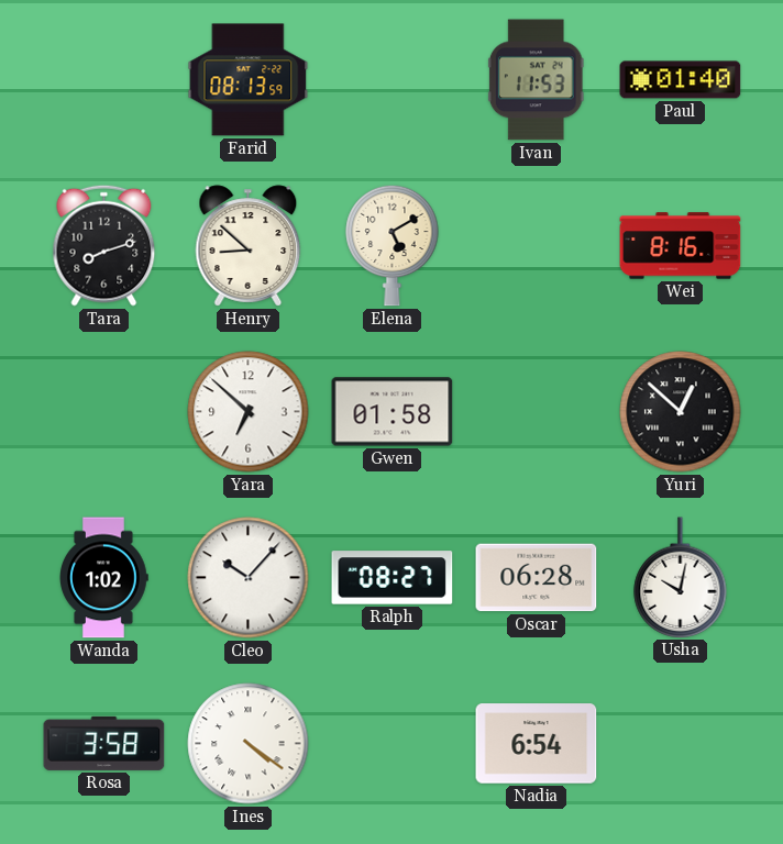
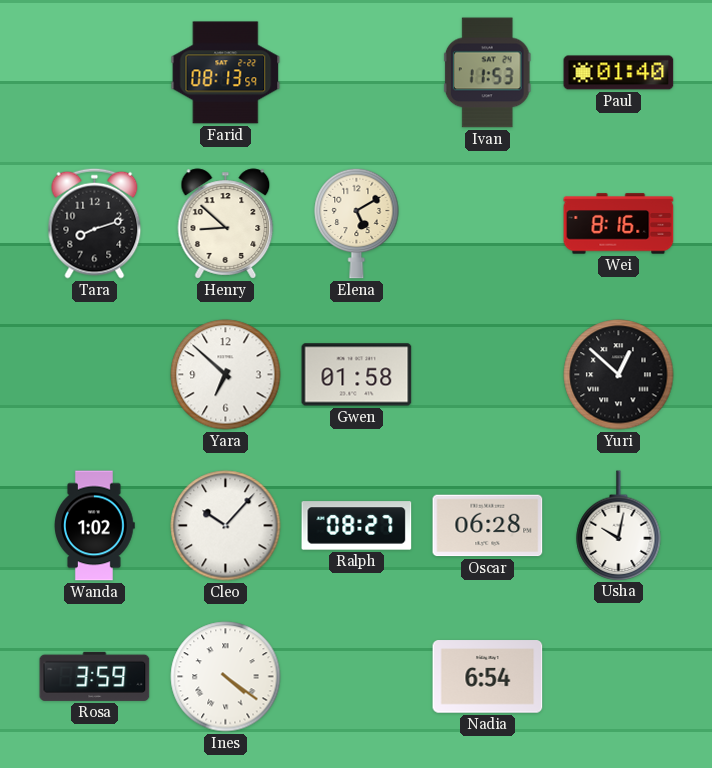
Rosa: 3:58 -> 3:59 (95, 676)
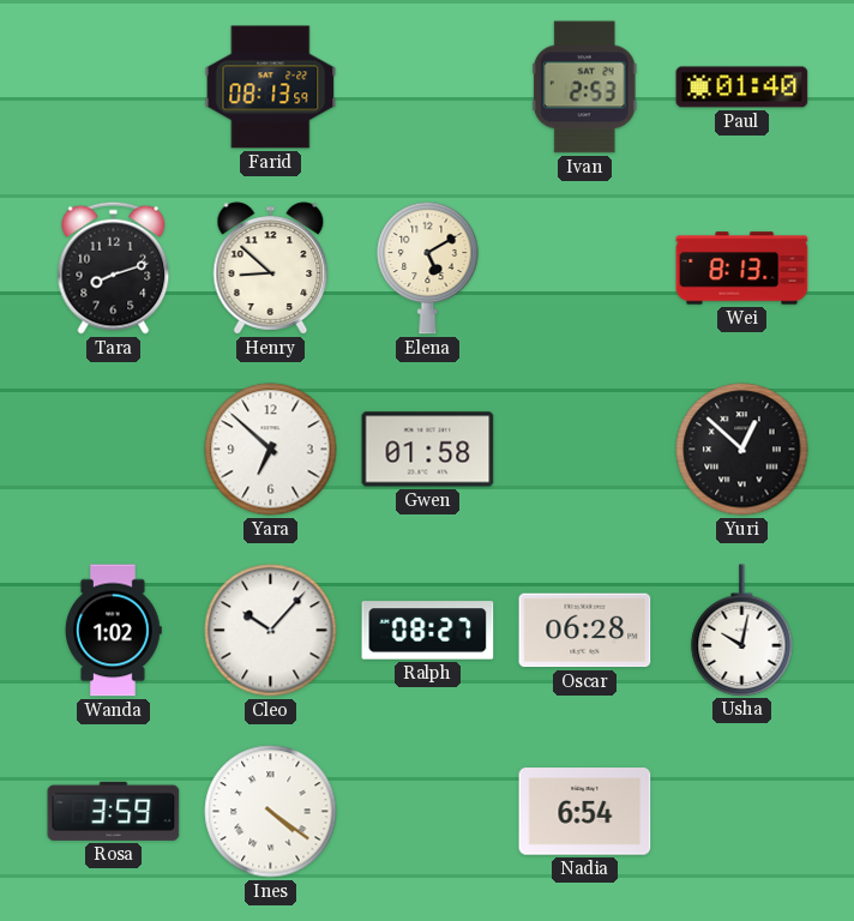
Ivan: 11:53 -> 2:53 (584, 88)
Wei: 8:16 -> 8:13 (742, 269)
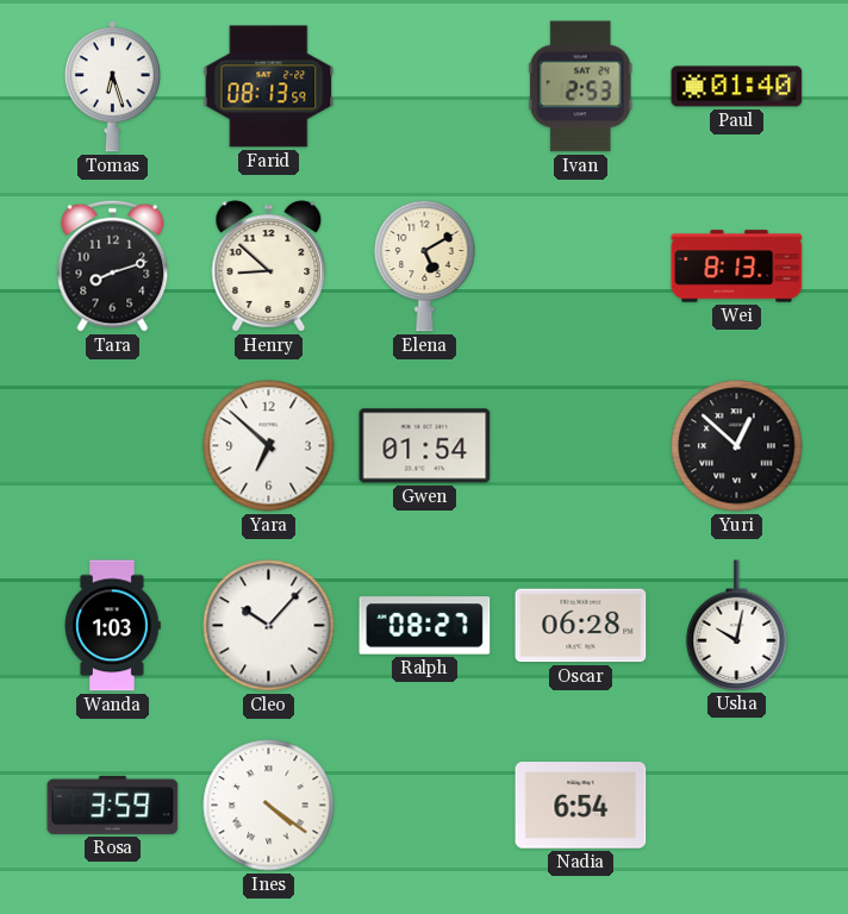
Tomas: none -> 6:27 (112, 87)
Gwen: 01:58 -> 01:54 (425, 446)
Wanda: 1:02 -> 1:03 (113, 626)
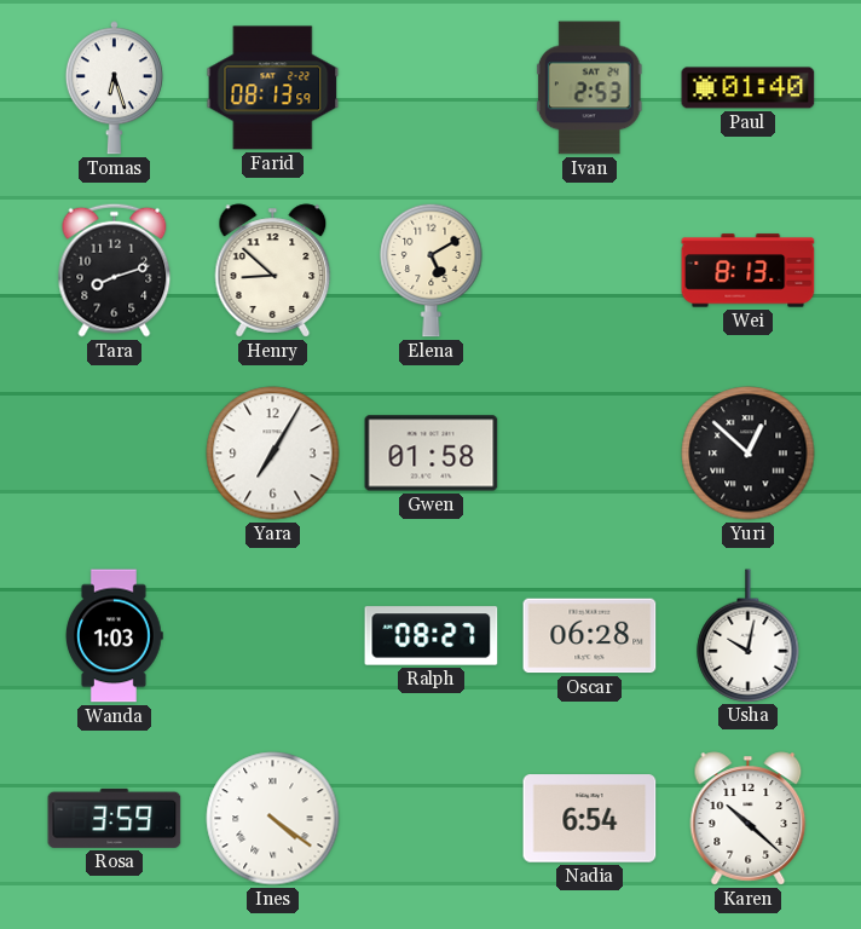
Yara: 6:52 -> 7:05 (273, 454)
Gwen: 01:54 -> 01:58 (432, 454)
Cleo: 10:07 -> none (269, 626)
Karen: none -> 10:22 (749, 819)
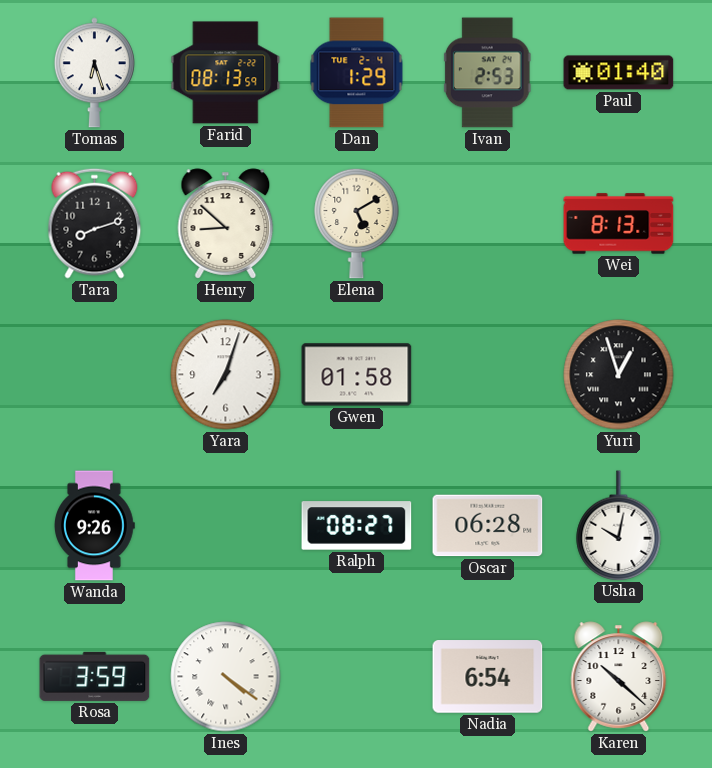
Dan: none -> 1:29 (357, 73)
Yara: 7:05 -> 7:03 (226, 375)
Yuri: 12:52 -> 12:57 (619, 375)
Wanda: 1:03 -> 9:26 (95, 526)
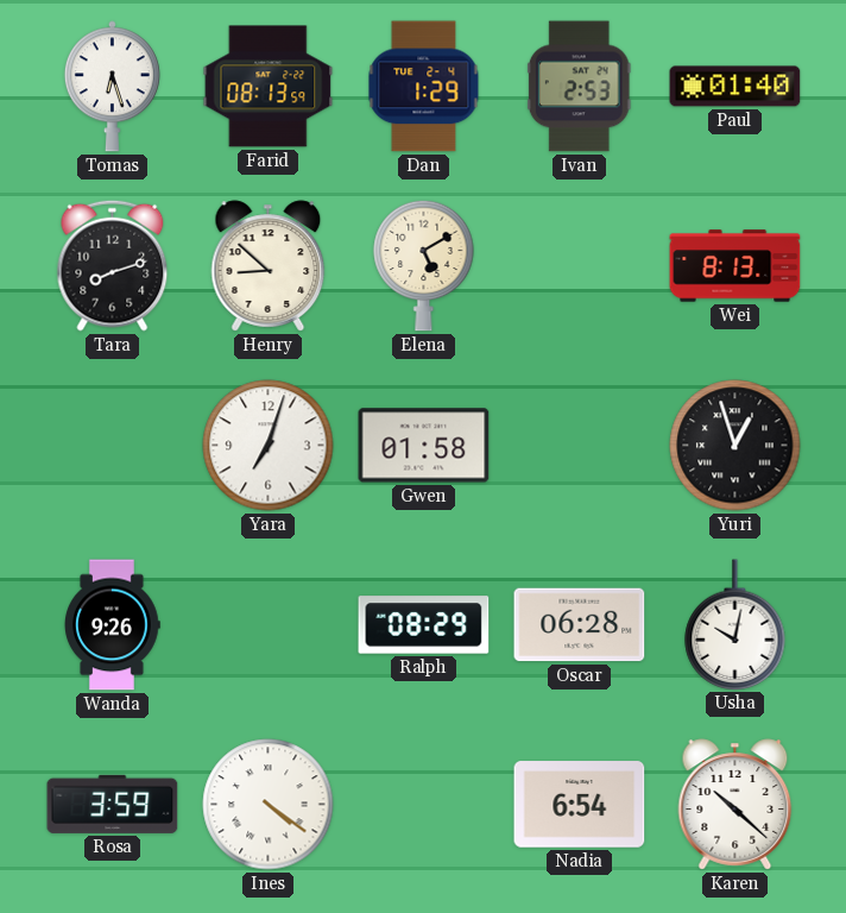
Ralph: 08:27 -> 08:29 (424, 625)
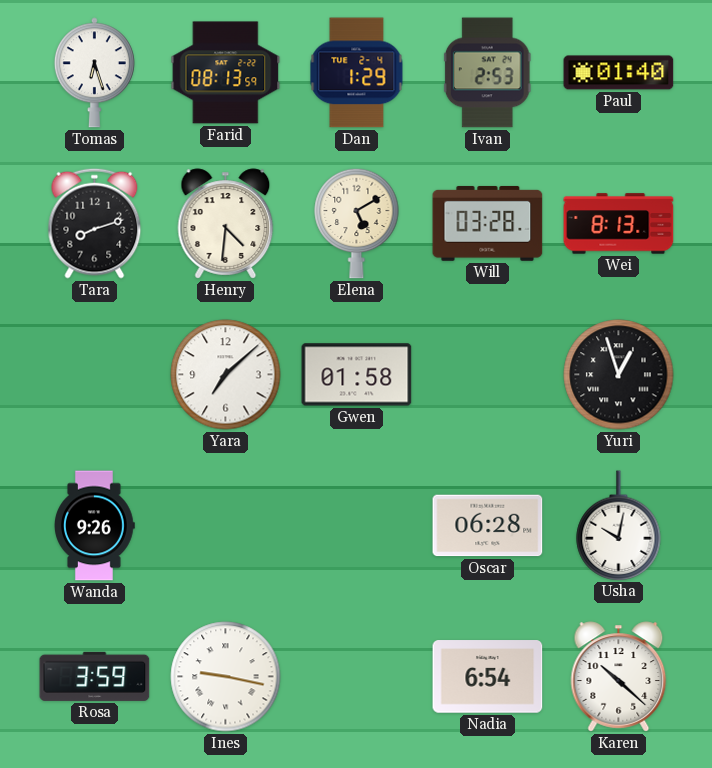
Henry: 8:52 -> 4:31 (226, 224)
Will: none -> 03:28 (488, 223)
Yara: 7:03 -> 7:08 (226, 375)
Ralph: 08:29 -> none (424, 625)
Ines: 4:21 -> 9:17 (226, 677)
